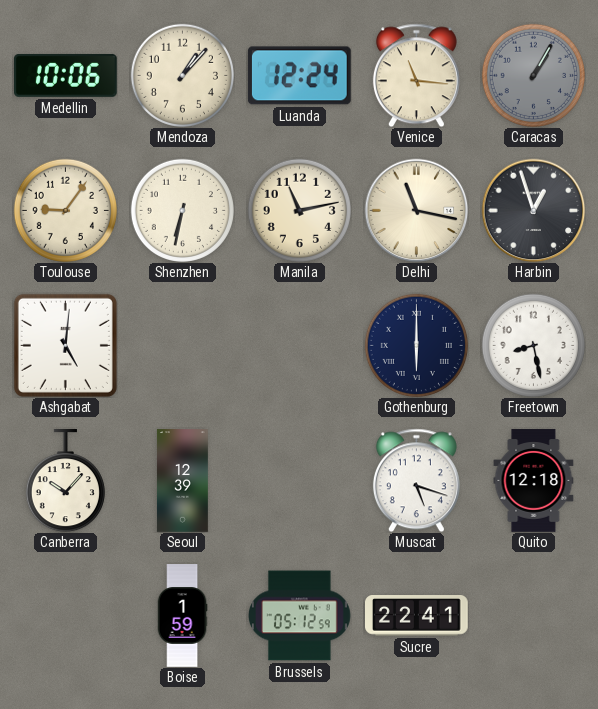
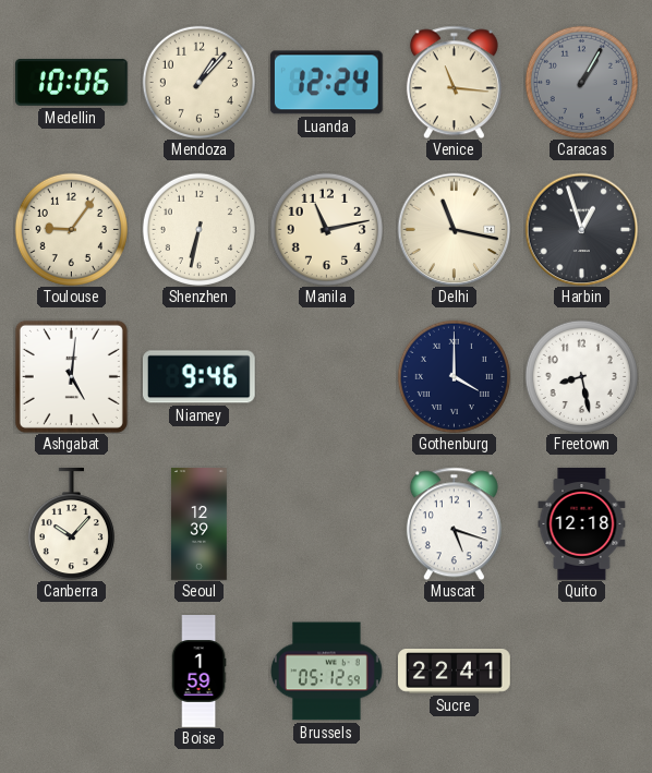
Niamey: none -> 9:46 (198, 377)
Gothenburg: 6:00 -> 4:00 (454, 376)
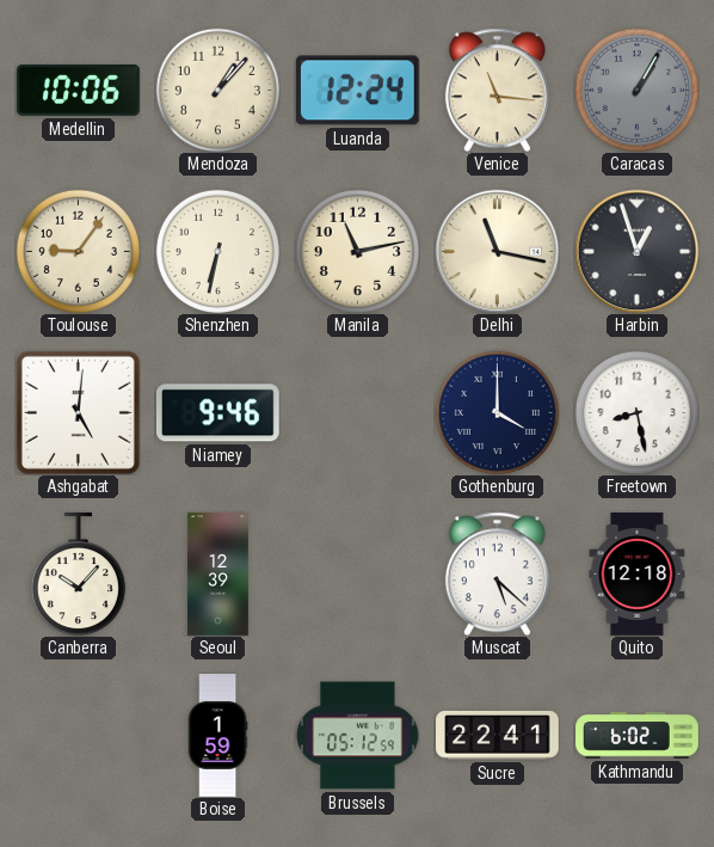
Muscat: 5:18 -> 5:22 (497, 573)
Kathmandu: none -> 6:02 (638, 736)
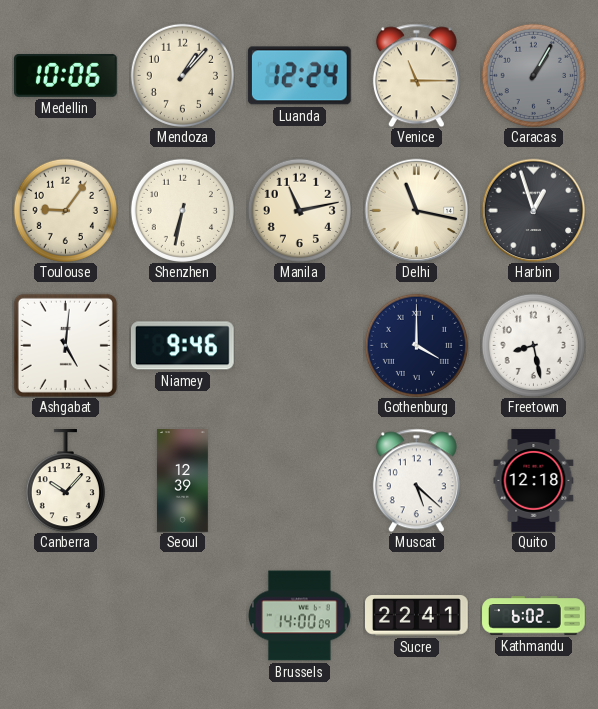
Venice: 11:16 -> 11:15 (416, 75)
Boise: 1:59 -> none (217, 736)
Brussels: 05:12 -> 14:00 (300, 616)
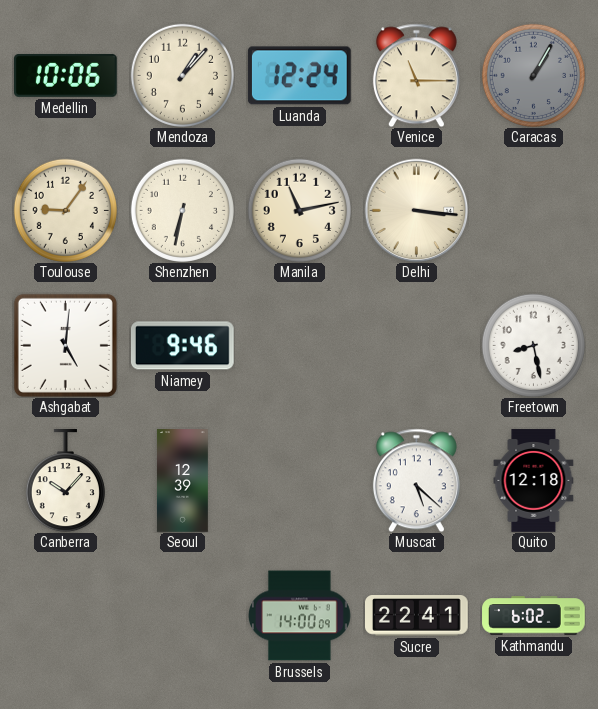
Delhi: 11:17 -> 3:16 (416, 210)
Harbin: 12:57 -> none (533, 210)
Gothenburg: 4:00 -> none (416, 345)
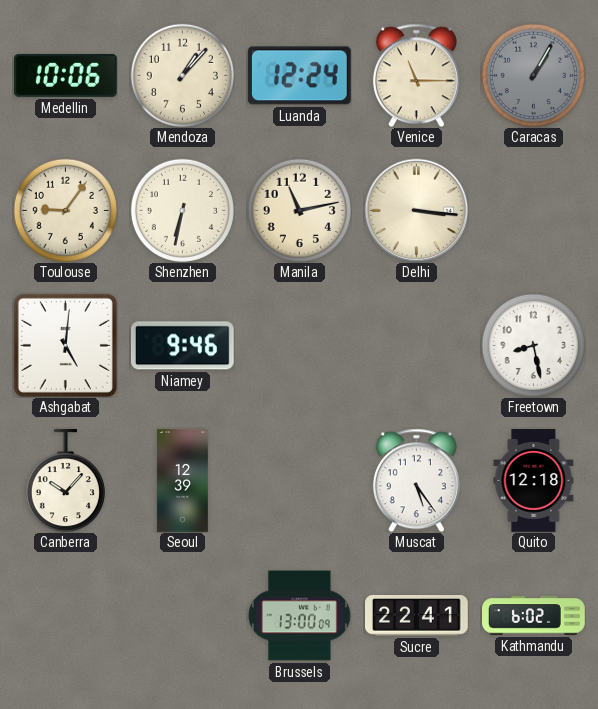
Muscat: 5:22 -> 5:24 (416, 480)
Brussels: 14:00 -> 13:00 (300, 616)
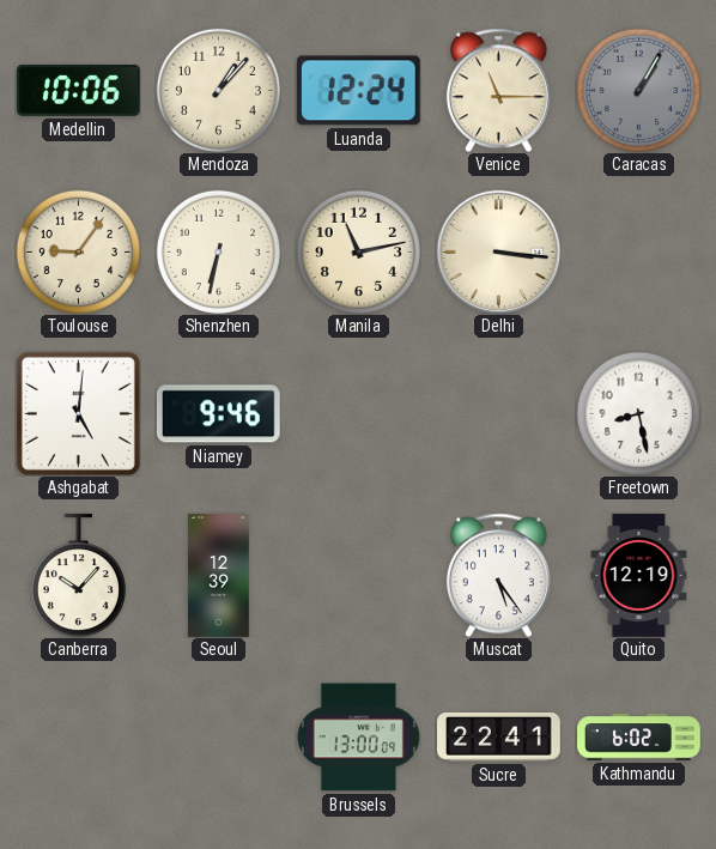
Quito: 12:18 -> 12:19 (639, 576)
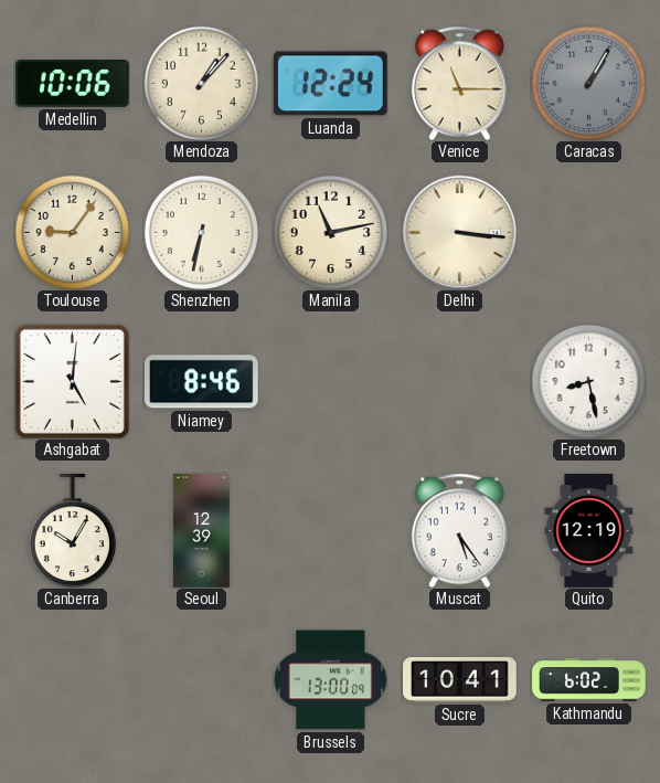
Niamey: 9:46 -> 8:46 (201, 382)
Canberra: 10:07 -> 10:05 (72, 531)
Sucre: 22:41 -> 10:41 (460, 680)
